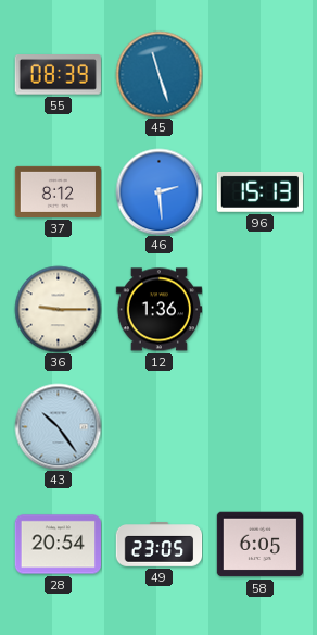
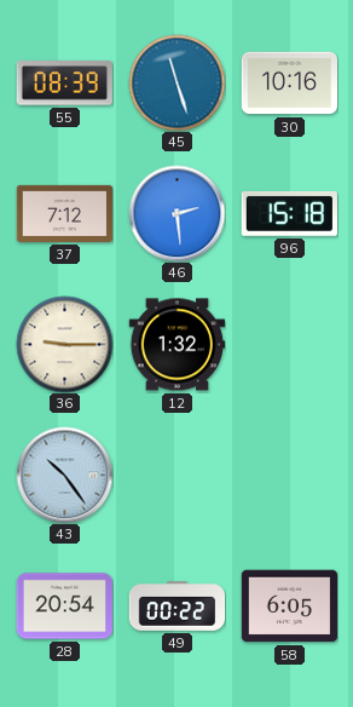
30: none -> 10:16 (289, 84)
37: 8:12 -> 7:12 (64, 213)
96: 15:13 -> 15:18 (289, 213)
12: 1:36 -> 1:32 (176, 345)
49: 23:05 -> 00:22 (176, 607)
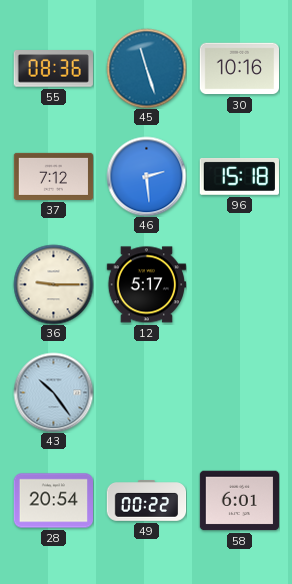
55: 08:39 -> 08:36 (53, 69)
12: 1:32 -> 5:17 (146, 285)
58: 6:05 -> 6:01 (239, 501)
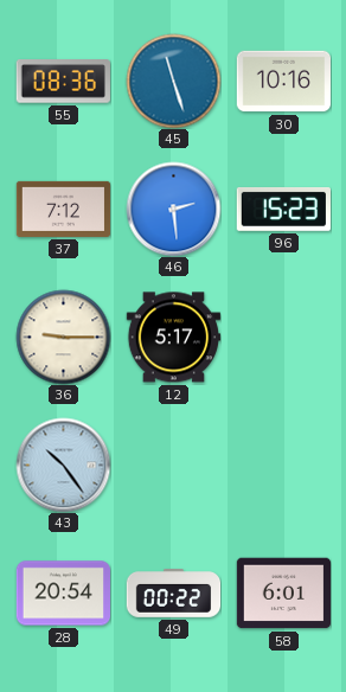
96: 15:18 -> 15:23 (283, 209)
